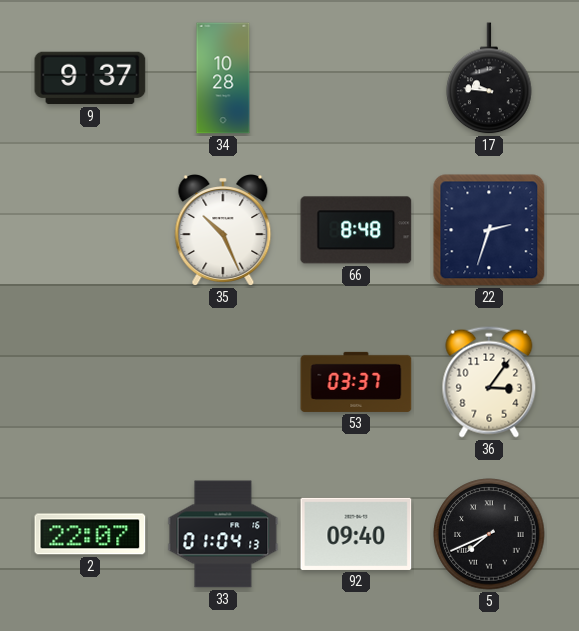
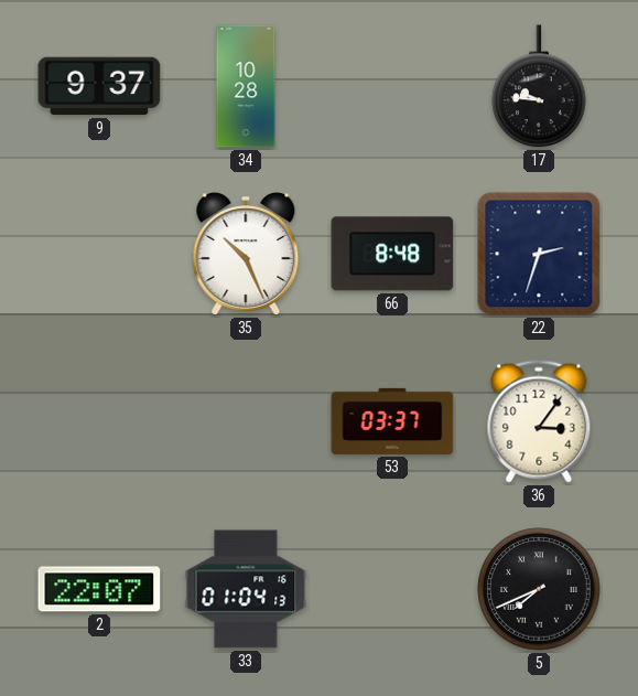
92: 09:40 -> none (356, 534)
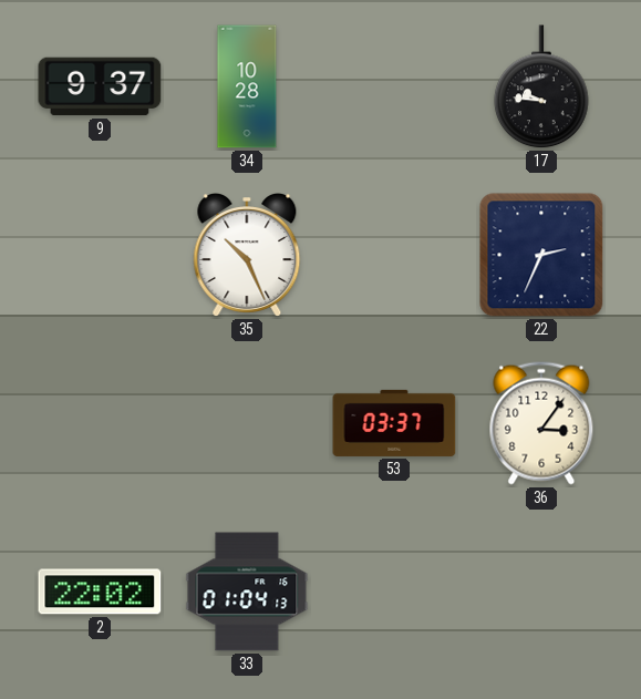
66: 8:48 -> none (392, 254)
22: 2:33 -> 2:34 (541, 255)
2: 22:07 -> 22:02 (100, 592)
5: 7:41 -> none (539, 589)
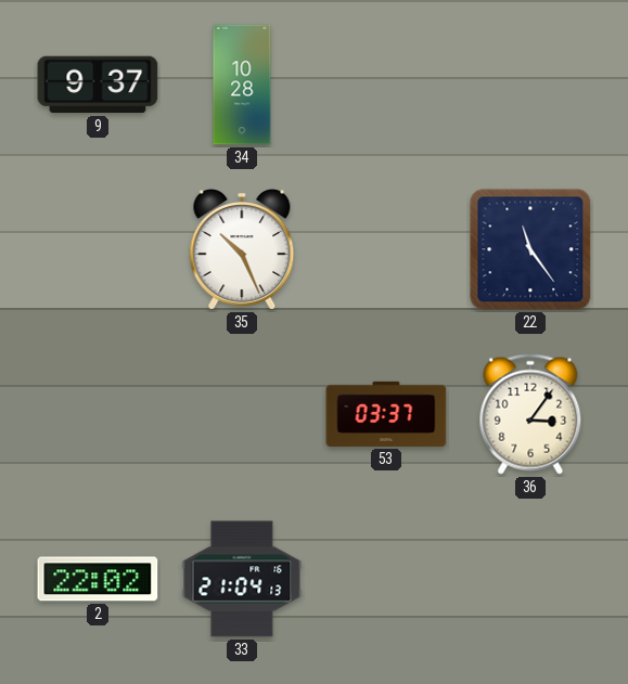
17: 9:46 -> none (541, 88)
22: 2:34 -> 11:24 (530, 249)
33: 01:04 -> 21:04 (242, 579)
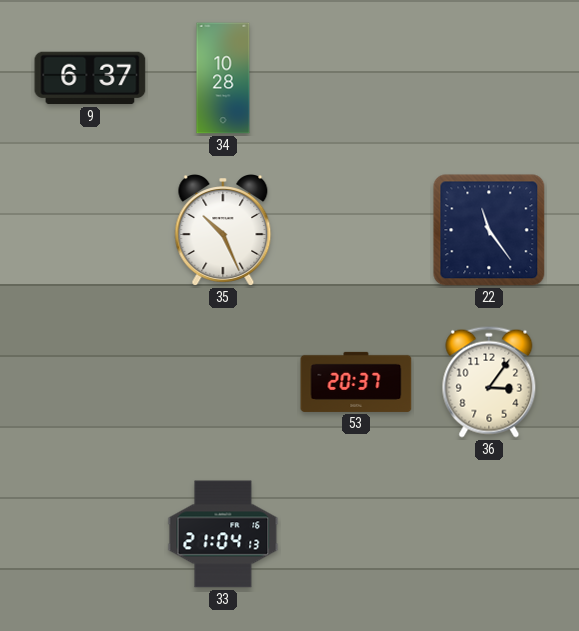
9: 9:37 -> 6:37 (90, 78)
53: 03:37 -> 20:37 (356, 382)
2: 22:02 -> none (98, 579)
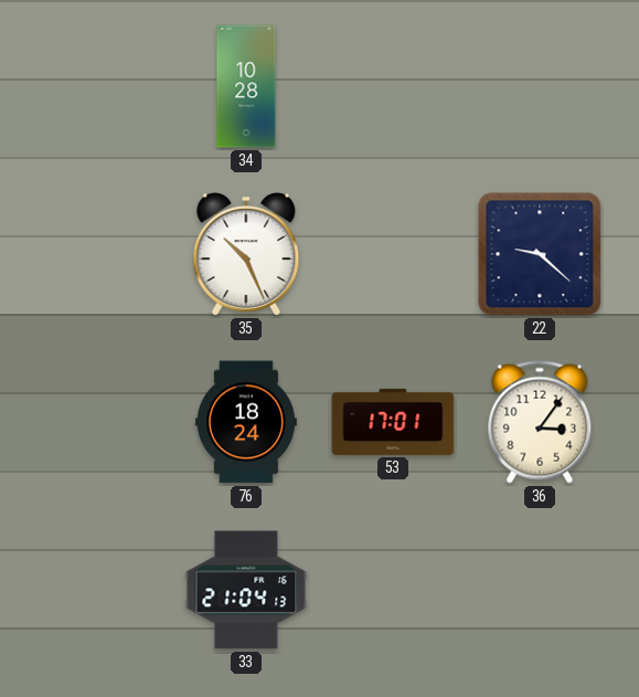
9: 6:37 -> none (90, 78)
22: 11:24 -> 9:22 (540, 254)
76: none -> 18:24 (246, 422)
53: 20:37 -> 17:01 (393, 422)
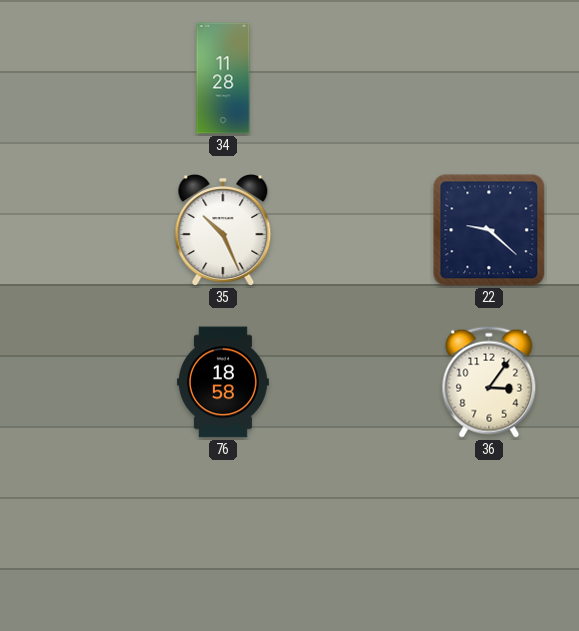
34: 10:28 -> 11:28 (223, 78)
76: 18:24 -> 18:58 (223, 382)
53: 17:01 -> none (393, 422)
33: 21:04 -> none (246, 590)
